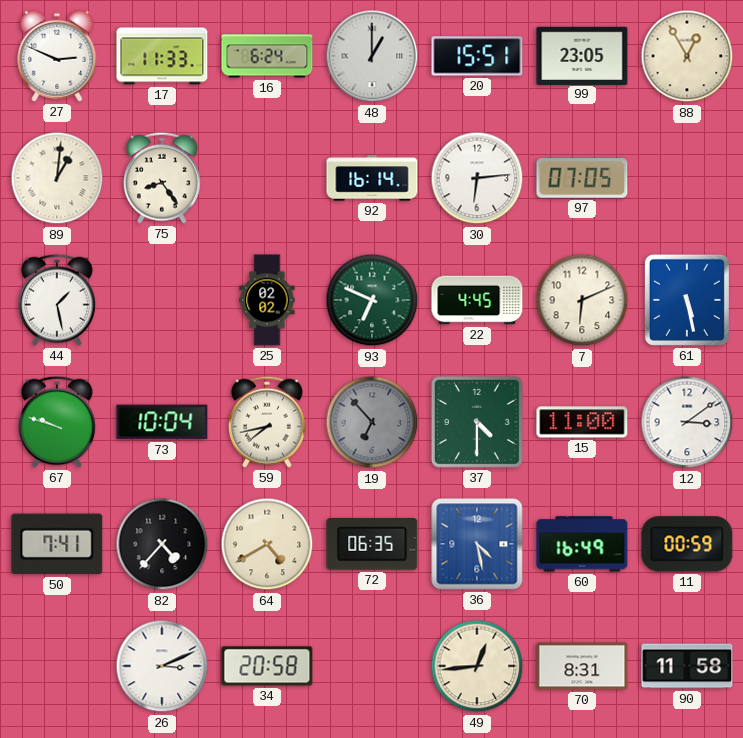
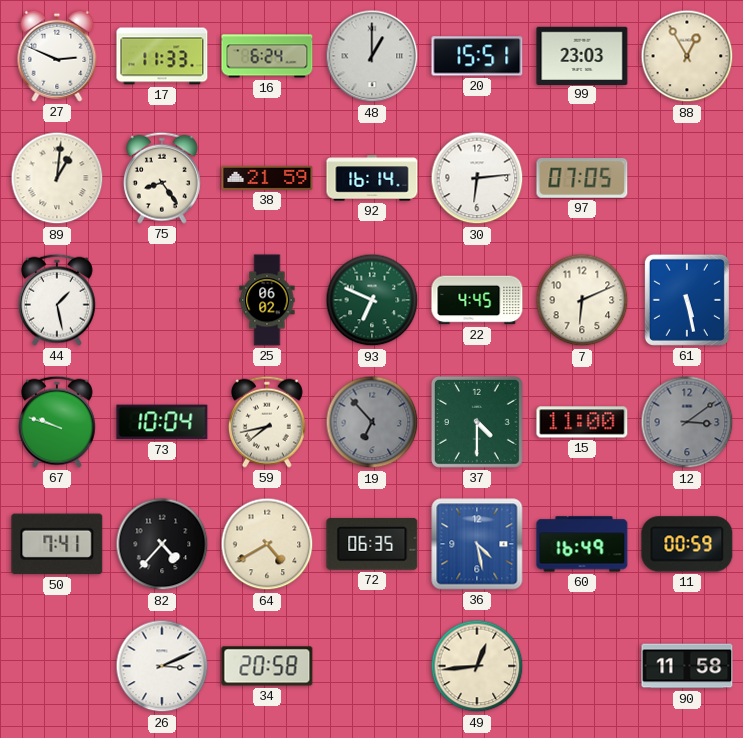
99: 23:05 -> 23:03 (582, 55)
38: none -> 21:59 (267, 178)
25: 02:02 -> 06:02 (267, 300)
12 dial: white -> grey (687, 422)
70: 8:31 -> none (582, 666)
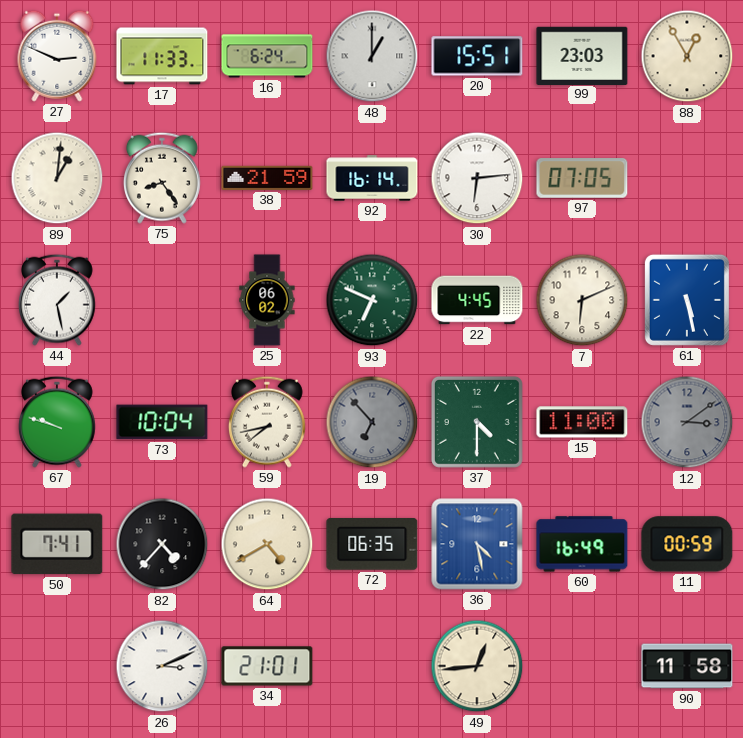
34: 20:58 -> 21:01 (267, 666)
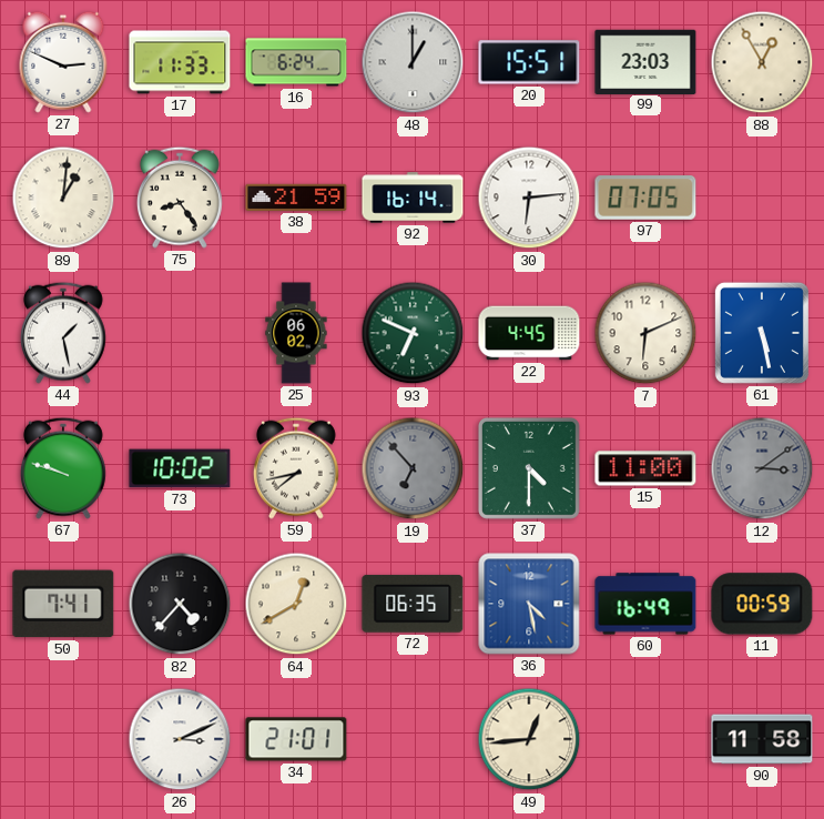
73: 10:04 -> 10:02 (180, 468)
64: 4:40 -> 12:40 (296, 604)
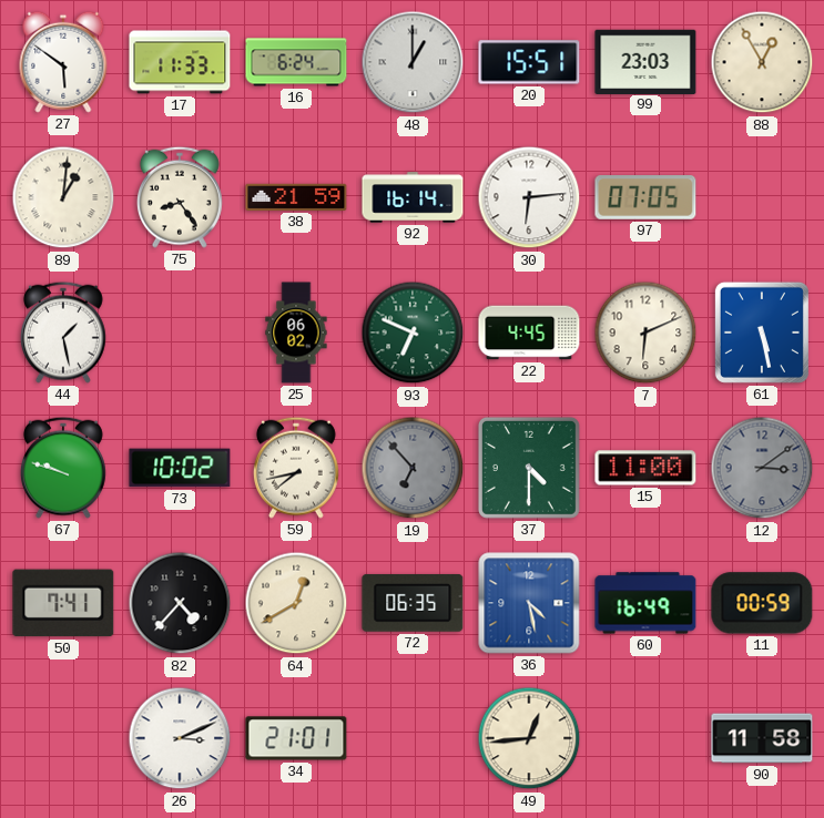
27: 2:49 -> 5:51 (63, 62)
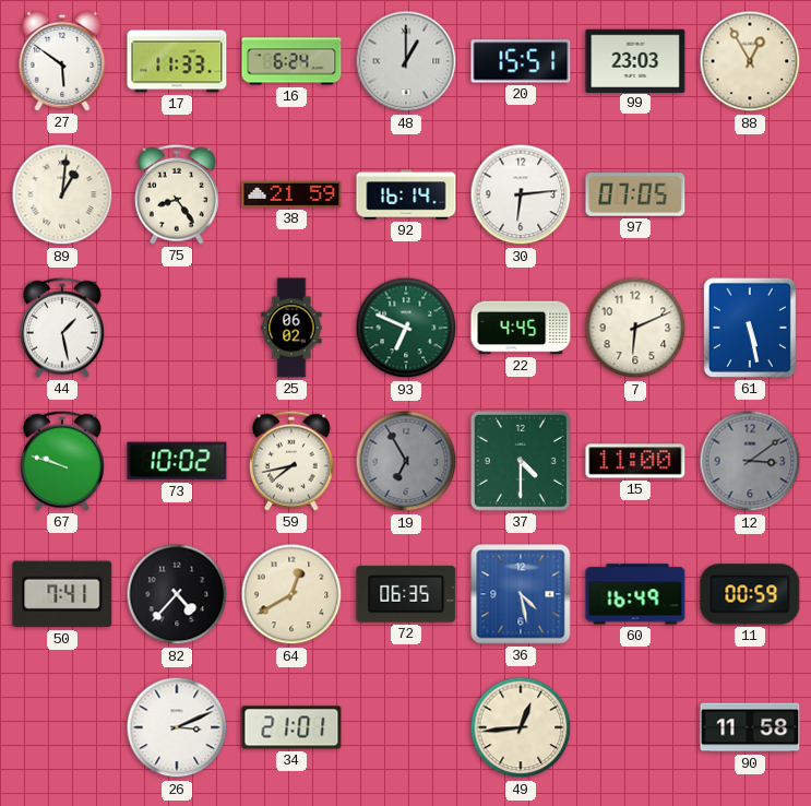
19: 6:53 -> 6:55 (406, 461)
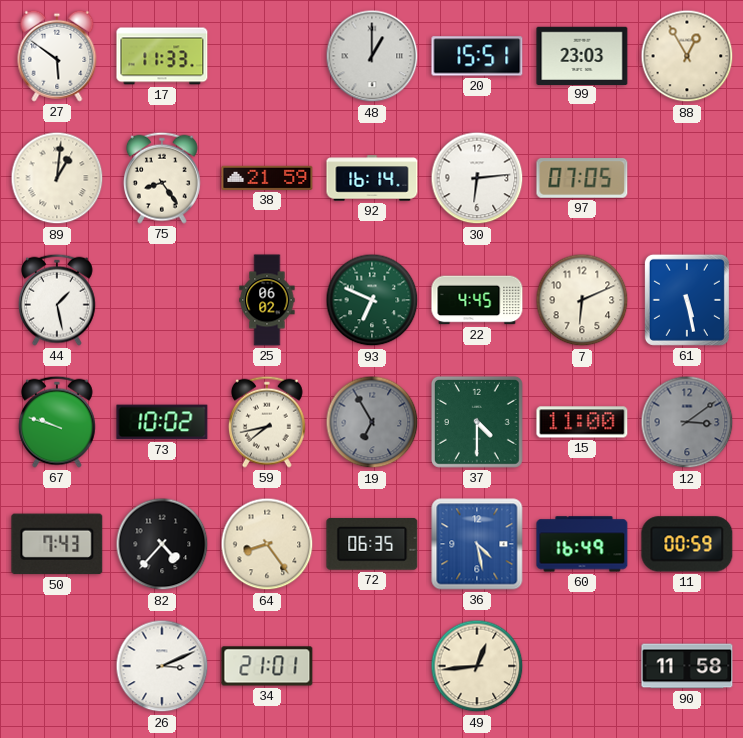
16: 6:24 -> none (291, 61)
50: 7:41 -> 7:43 (57, 544)
64: 12:40 -> 8:24 (267, 544)
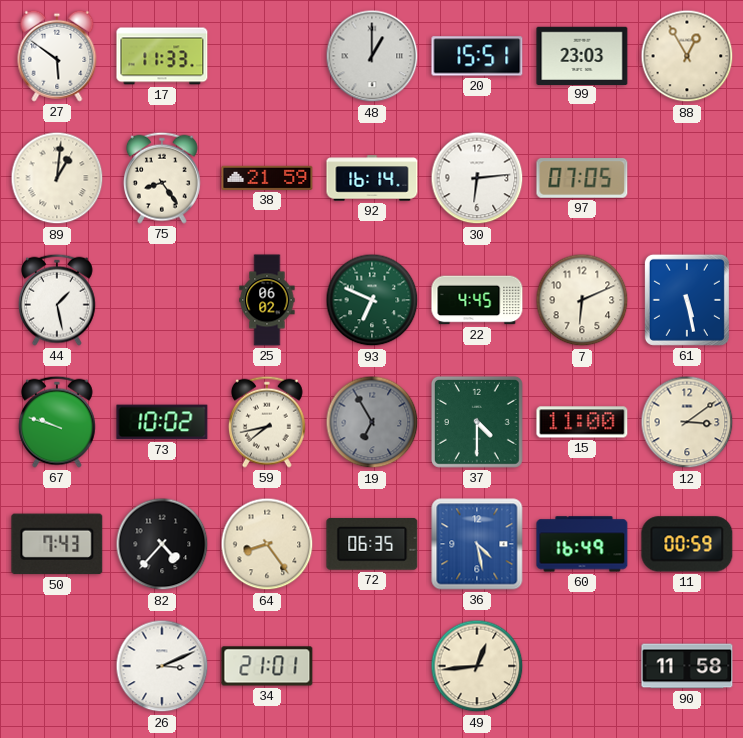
12 dial: grey -> cream (687, 422)
